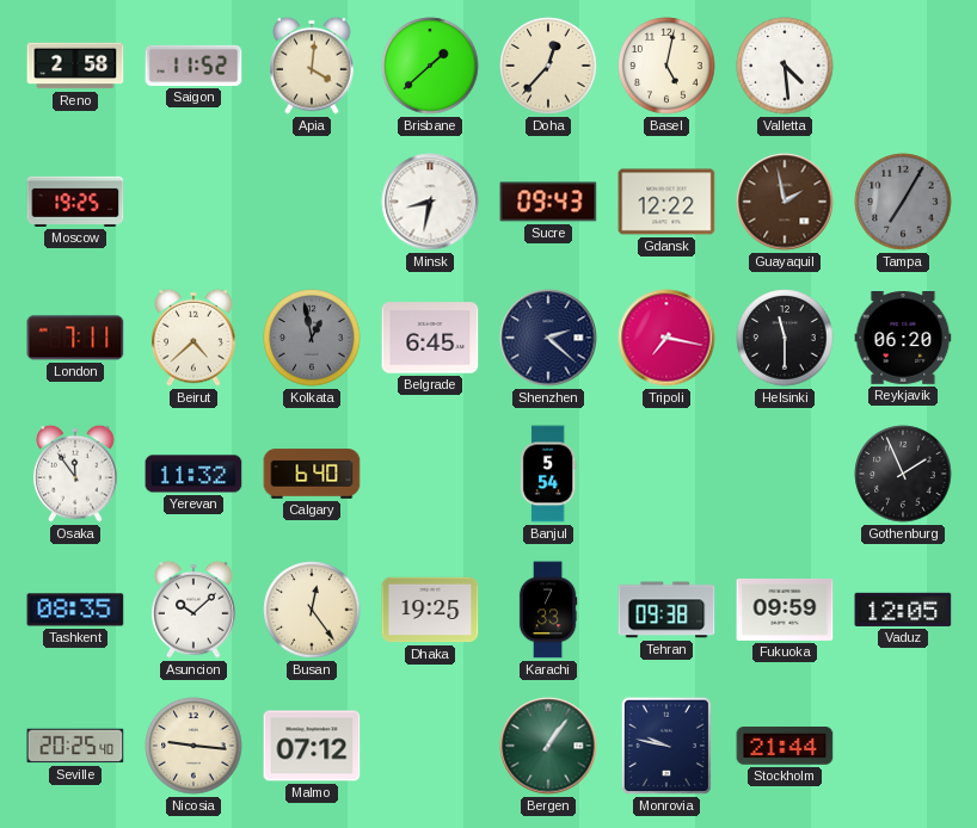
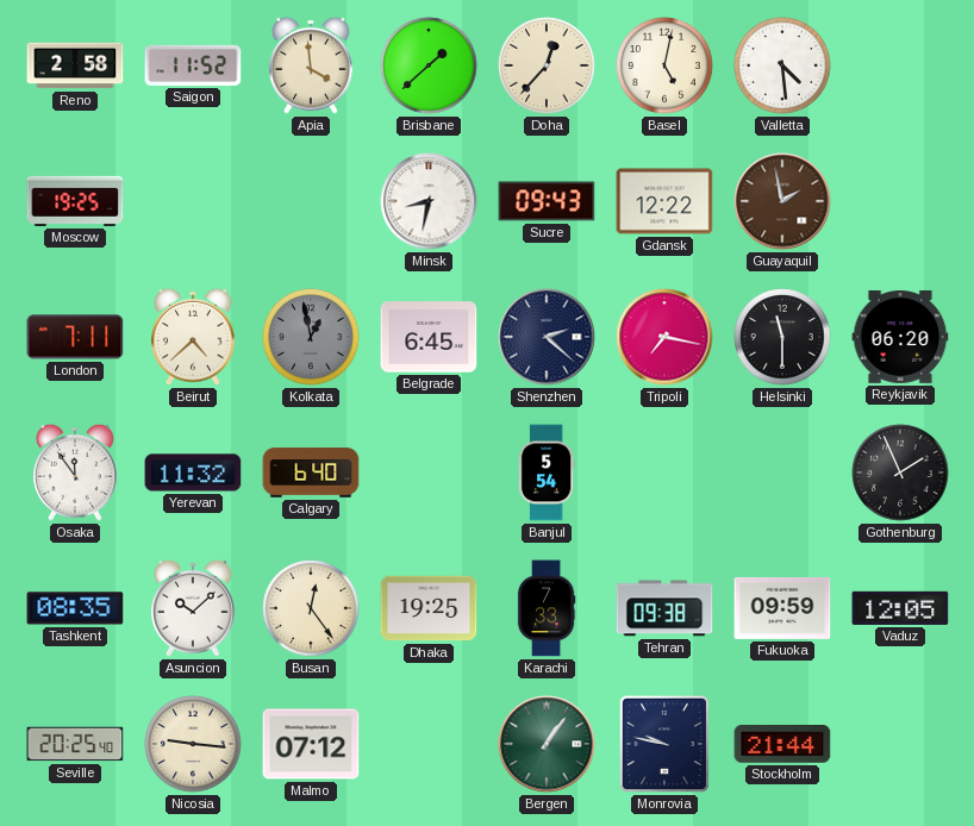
Apia: 4:01 -> 3:59 (311, 65)
Tampa: 7:05 -> none (903, 202)
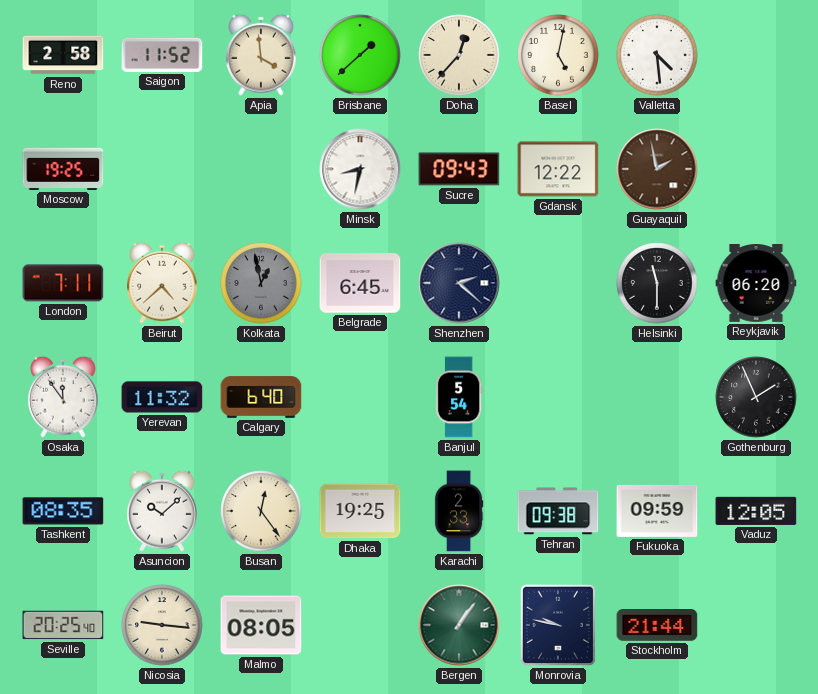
Tripoli: 7:17 -> none (664, 337)
Karachi: 7:33 -> 2:33 (459, 511)
Malmo: 07:12 -> 08:05 (261, 625)
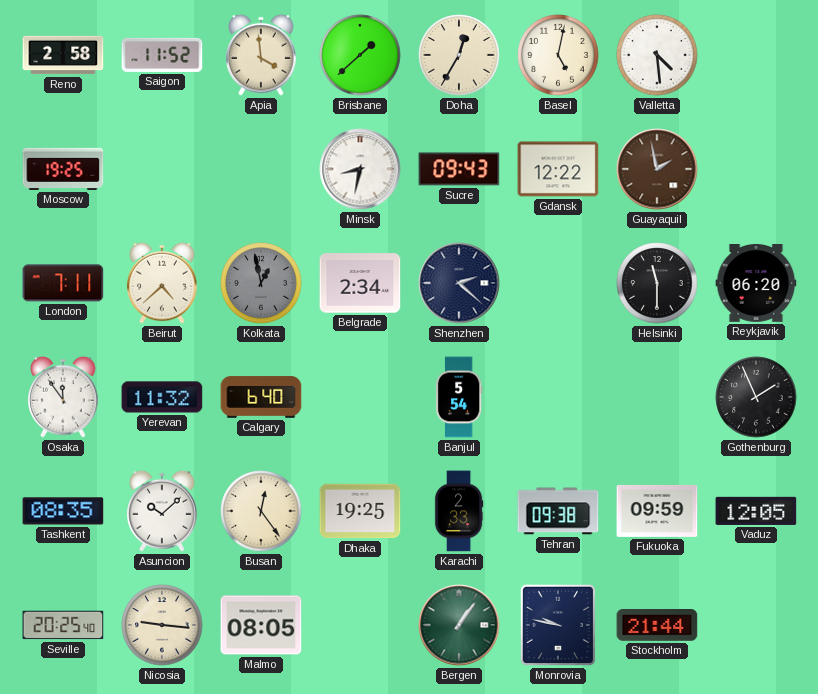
Doha: 12:37 -> 12:35 (459, 55)
Belgrade: 6:45 -> 2:34 (360, 283)
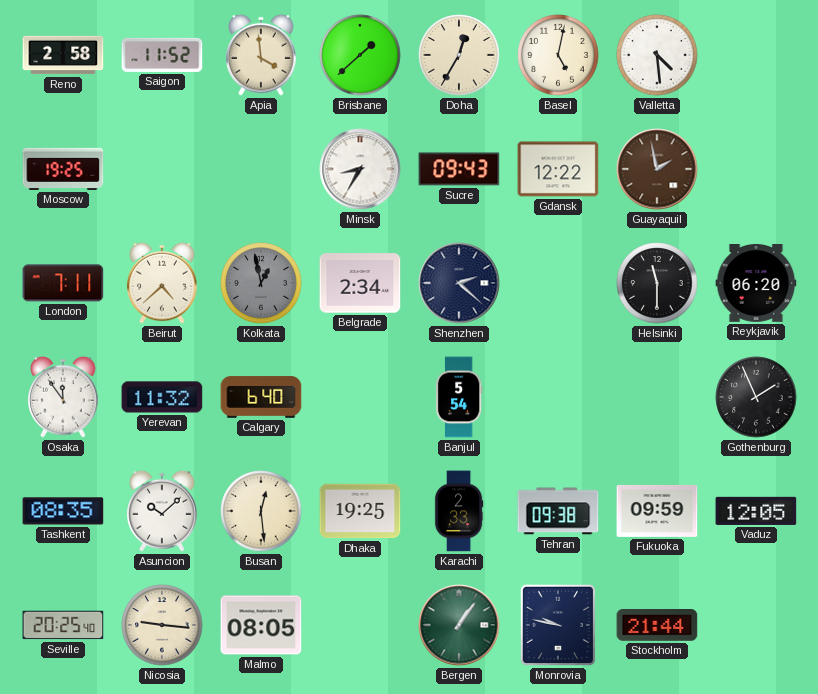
Minsk: 8:32 -> 8:35 (360, 169)
Busan: 12:24 -> 12:29 (261, 511)
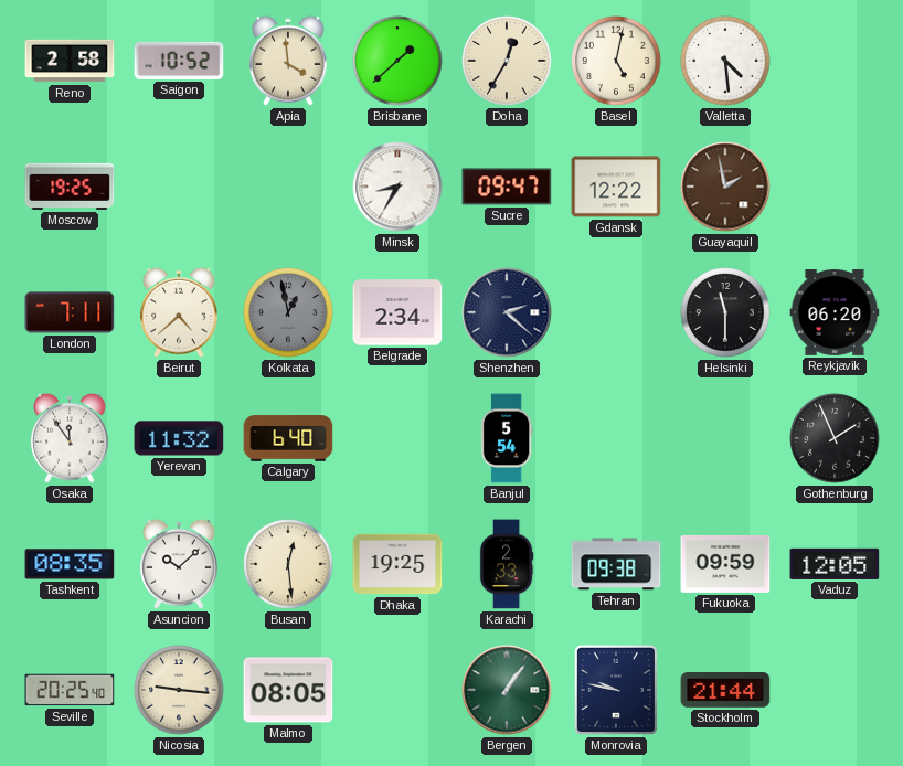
Saigon: 11:52 -> 10:52 (179, 61)
Sucre: 09:43 -> 09:47 (507, 187)
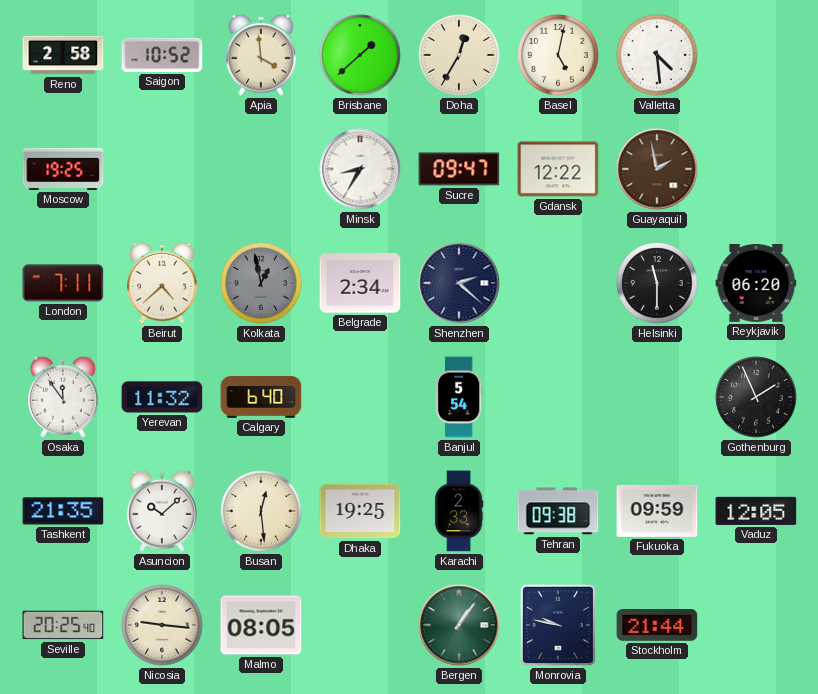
Tashkent: 08:35 -> 21:35 (63, 511)
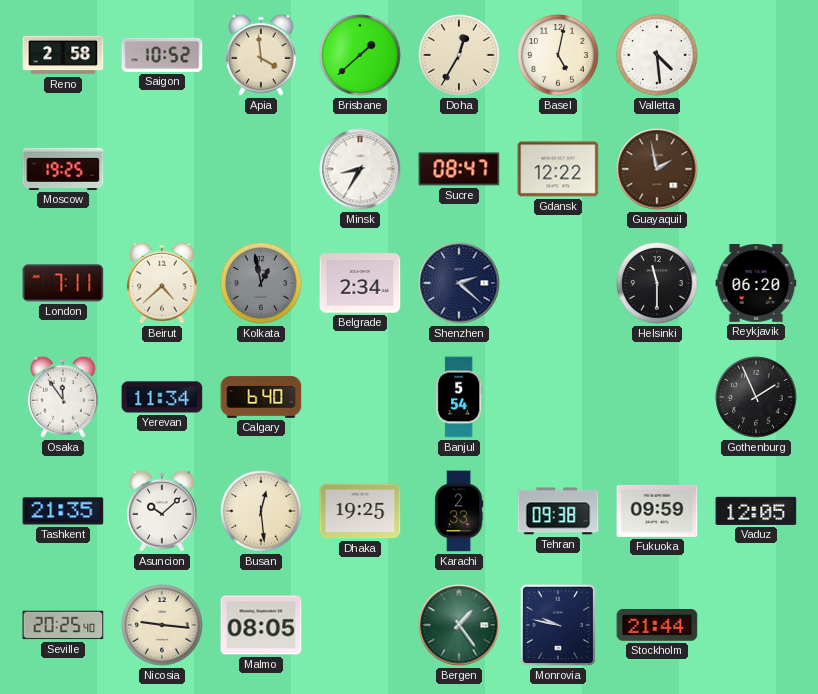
Sucre: 09:47 -> 08:47 (459, 169)
Yerevan: 11:32 -> 11:34 (162, 397)
Bergen: 1:06 -> 1:24 (459, 625)
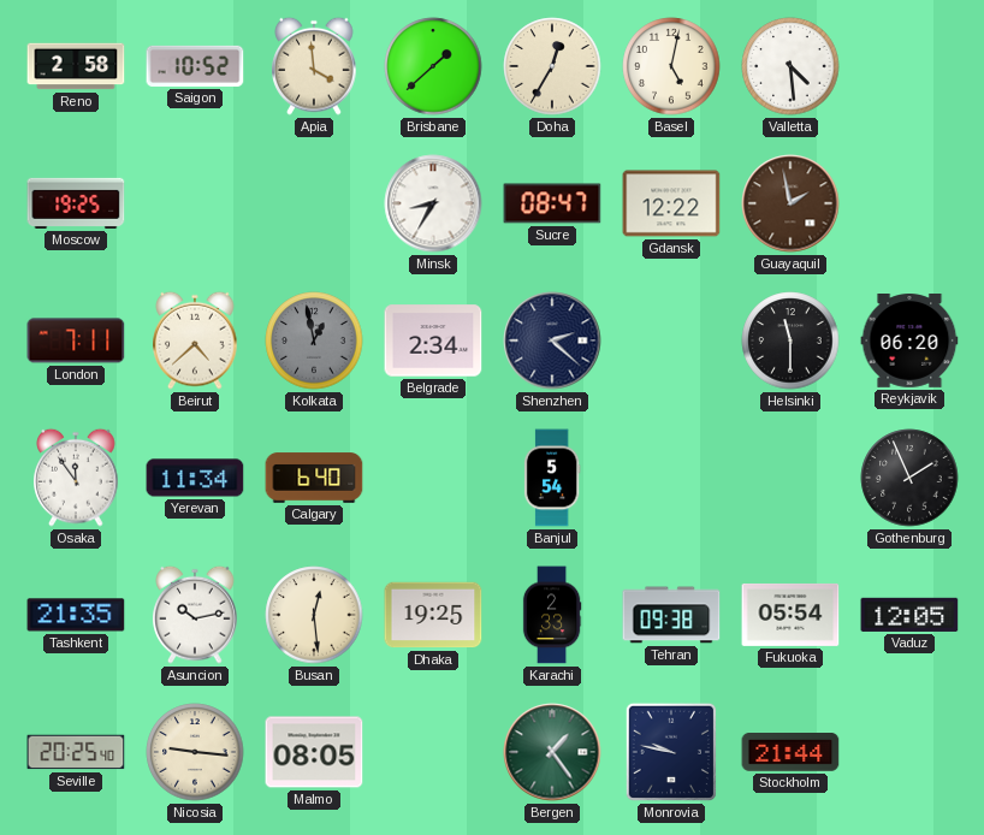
Asuncion: 10:08 -> 10:13 (195, 615)
Fukuoka: 09:59 -> 05:54 (790, 615)
